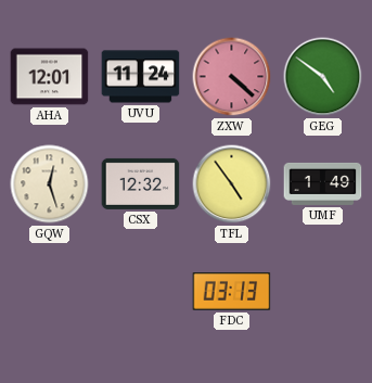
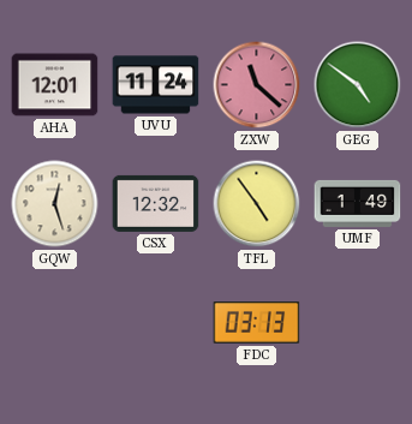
ZXW: 4:22 -> 11:22 (257, 85)
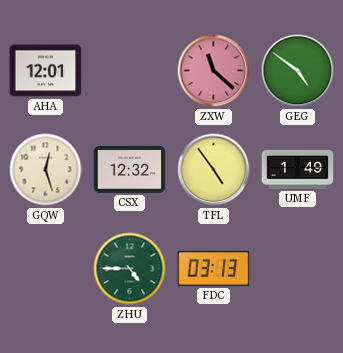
UVU: 11:24 -> none (156, 85)
ZHU: none -> 4:45 (130, 269)
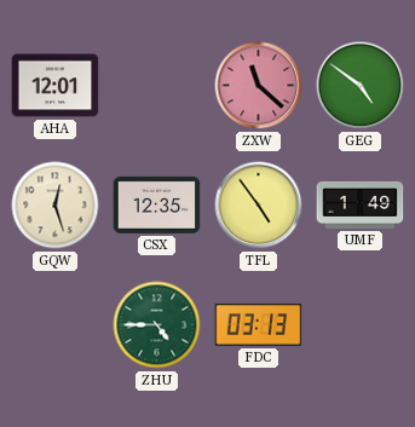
CSX: 12:32 -> 12:35 (157, 204)
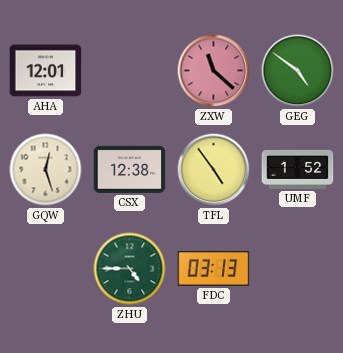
CSX: 12:35 -> 12:38 (130, 169)
UMF: 1:49 -> 1:52 (298, 169)
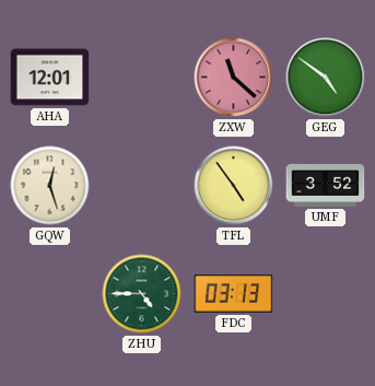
CSX: 12:38 -> none (130, 169)
UMF: 1:52 -> 3:52 (326, 185)
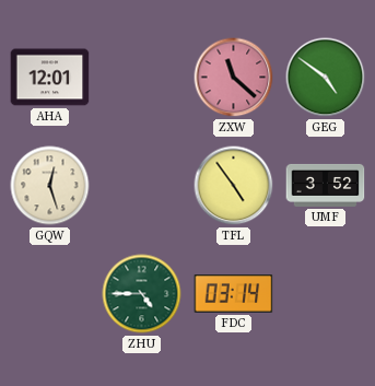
FDC: 03:13 -> 03:14 (234, 294)
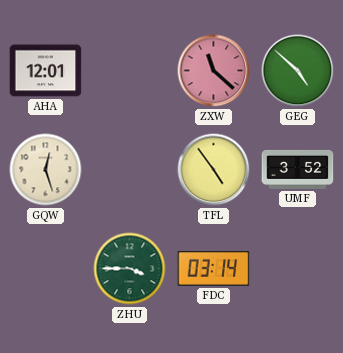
GEG: 4:51 -> 4:52 (298, 71)
ZHU: 4:45 -> 3:45 (130, 269)
